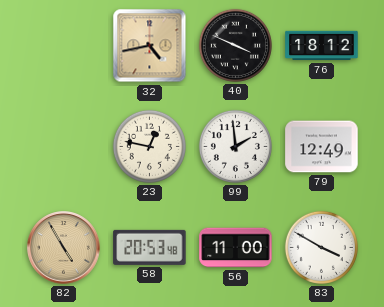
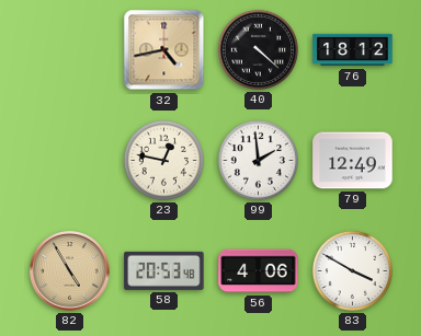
40: 3:49 -> 4:22 (258, 49)
56: 11:00 -> 4:06 (259, 271)
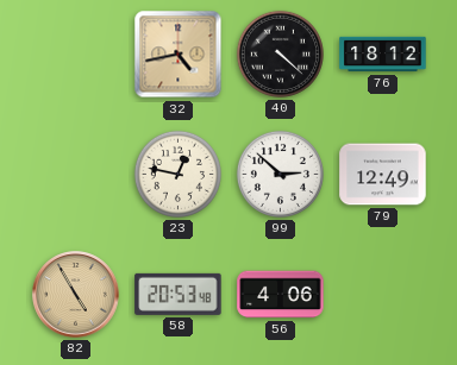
99: 1:59 -> 2:52 (280, 174)
83: 3:50 -> none (352, 270)
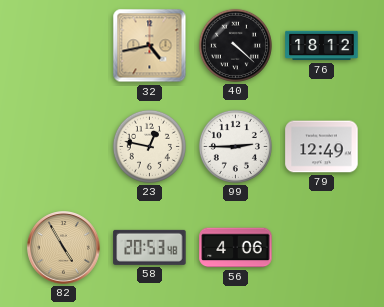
99: 2:52 -> 2:45 (235, 146)
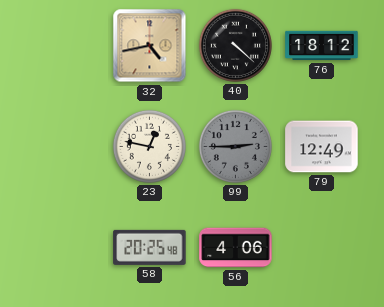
99 dial: white -> grey (235, 146)
82: 4:55 -> none (64, 248)
58: 20:53 -> 20:25 (150, 247)
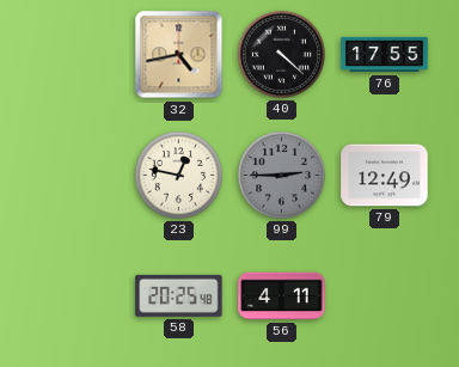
76: 18:12 -> 17:55 (385, 55)
56: 4:06 -> 4:11 (282, 296)
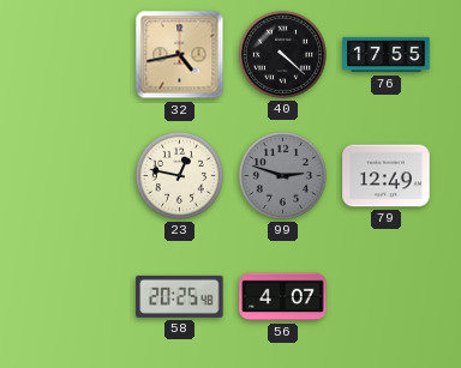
99: 2:45 -> 2:48 (282, 175)
56: 4:11 -> 4:07 (283, 297)
